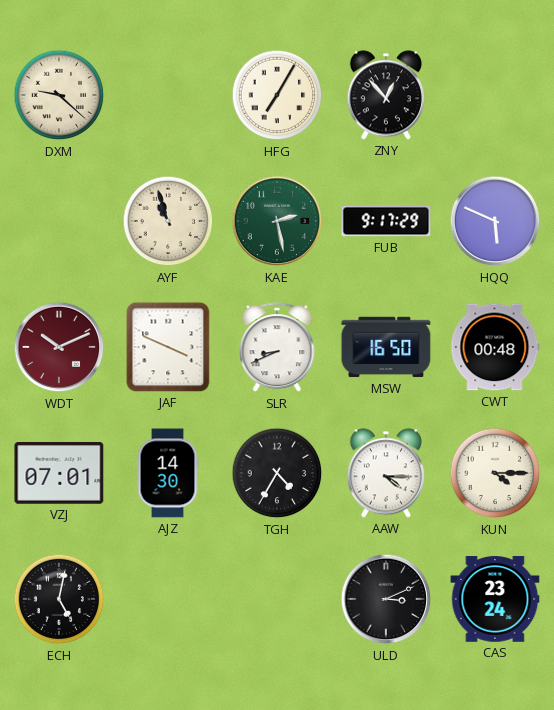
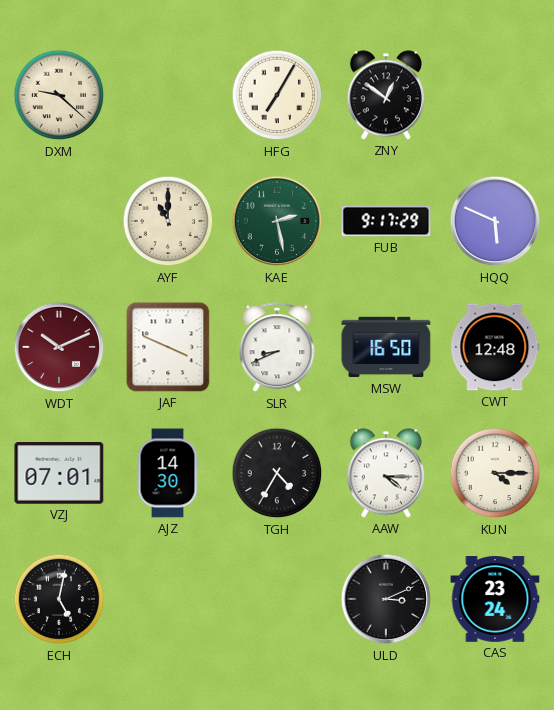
ZNY: 12:53 -> 12:51 (386, 95)
AYF: 10:57 -> 11:00 (168, 221)
CWT: 00:48 -> 12:48 (495, 347)
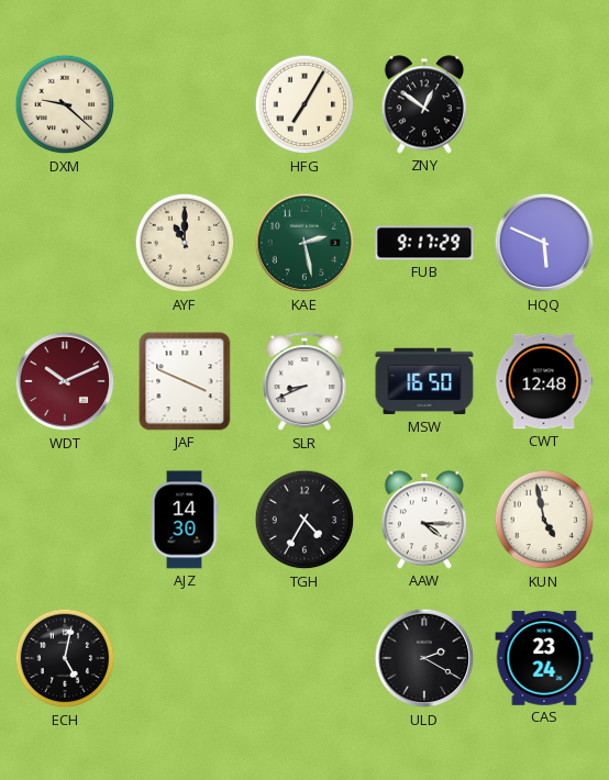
VZJ: 07:01 -> none (59, 474)
KUN: 4:15 -> 4:58 (544, 520)
ULD: 3:11 -> 2:20 (424, 658)
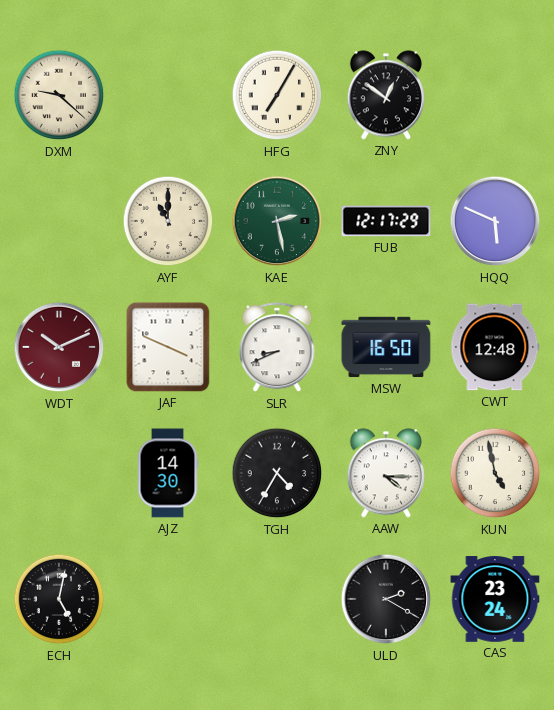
FUB: 9:17 -> 12:17 (386, 221)
